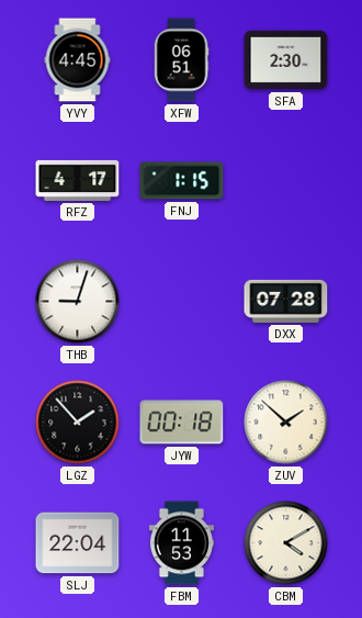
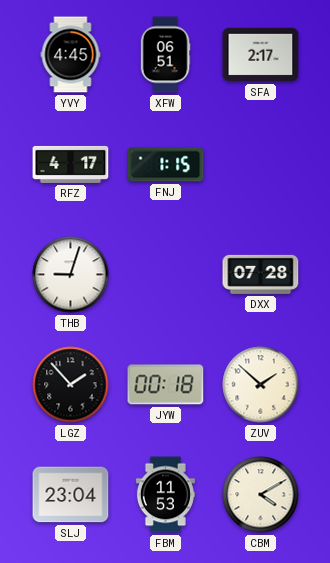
SFA: 2:30 -> 2:17 (261, 55)
SLJ: 22:04 -> 23:04 (71, 495)
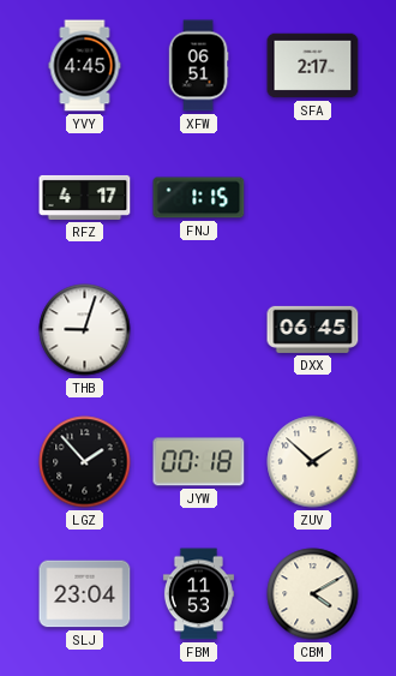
DXX: 07:28 -> 06:45 (313, 329)
